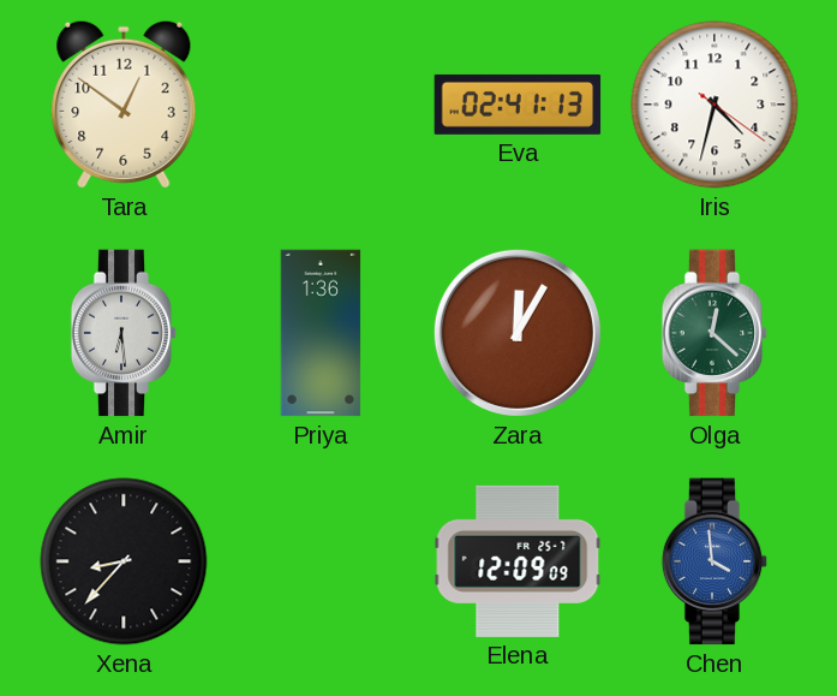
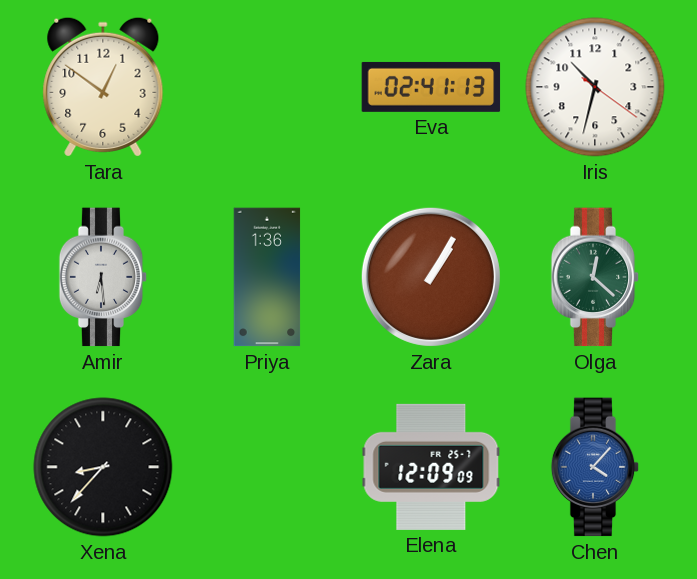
Iris: 4:32 -> 10:32 (595, 87)
Zara: 12:05 -> 1:05 (431, 277)
Chen: 3:59 -> 4:07 (595, 467)
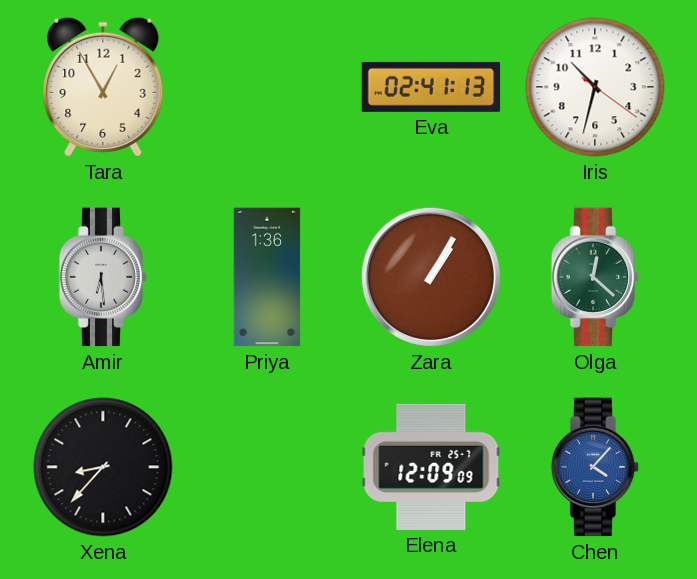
Tara: 12:51 -> 12:55 (103, 87)
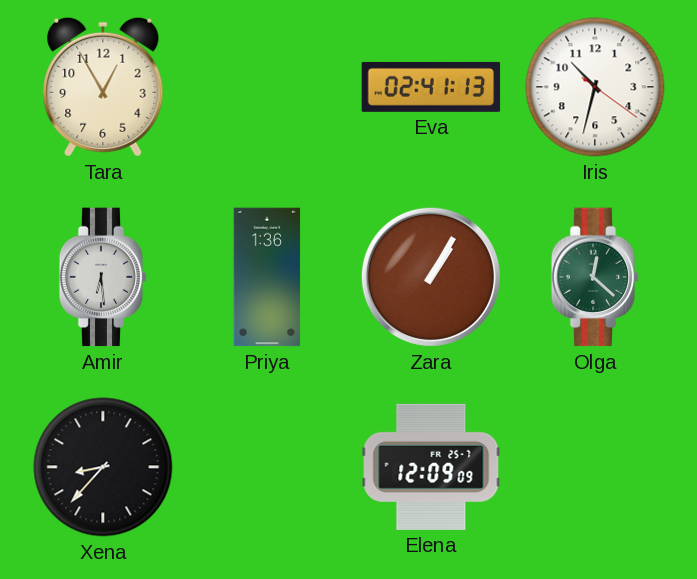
Chen: 4:07 -> none (595, 467)
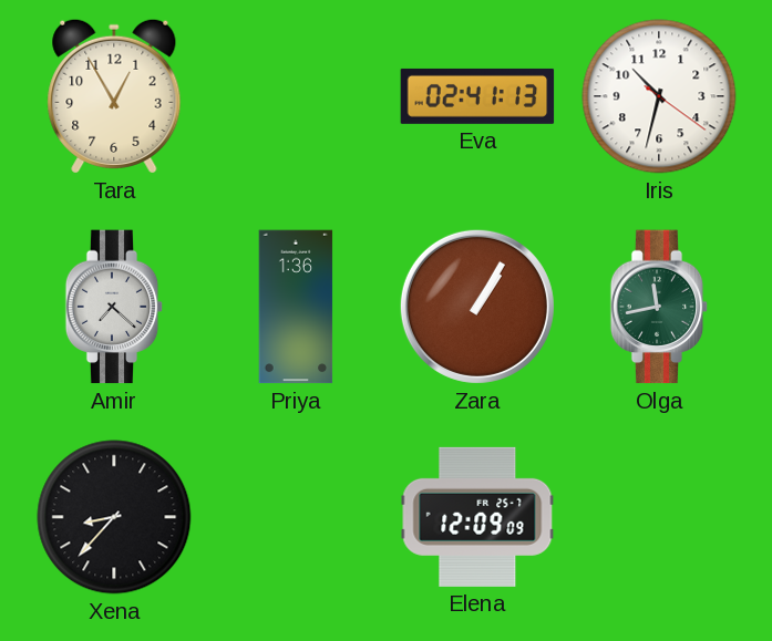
Amir: 6:29 -> 7:22 (114, 307)
Olga: 12:22 -> 11:43 (659, 307)
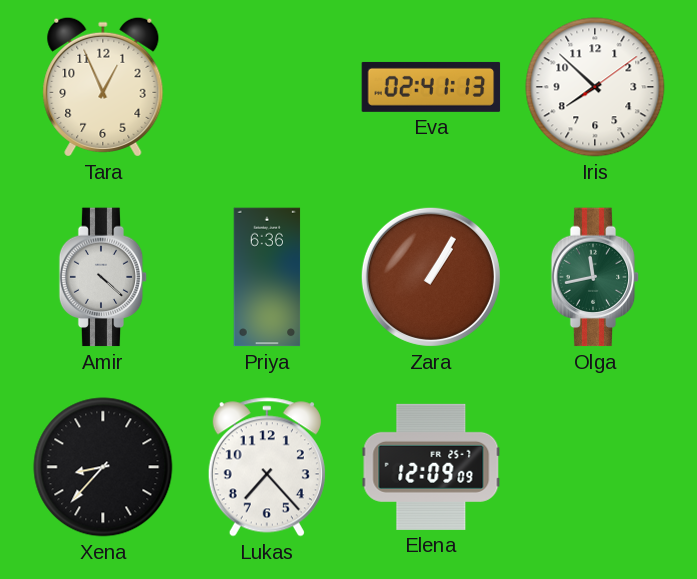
Tara: 12:55 -> 12:56 (103, 87)
Iris: 10:32 -> 7:52 (595, 87)
Amir: 7:22 -> 4:22 (103, 277)
Priya: 1:36 -> 6:36 (267, 277)
Lukas: none -> 7:23 (267, 467)
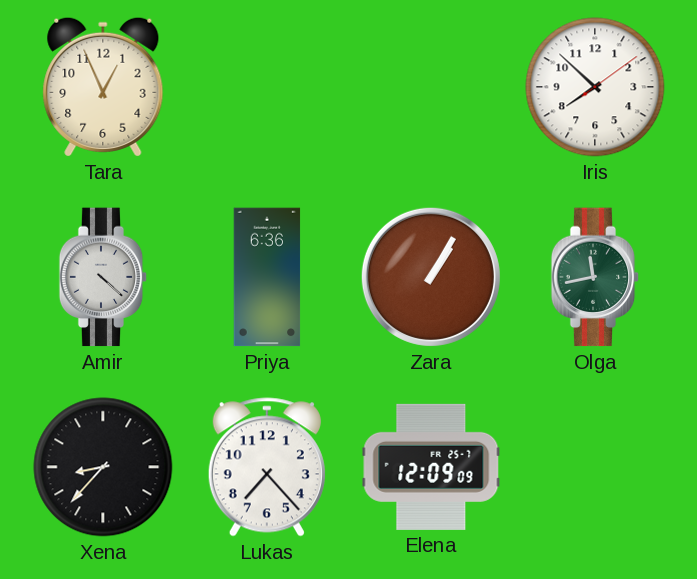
Eva: 02:41 -> none (431, 87)
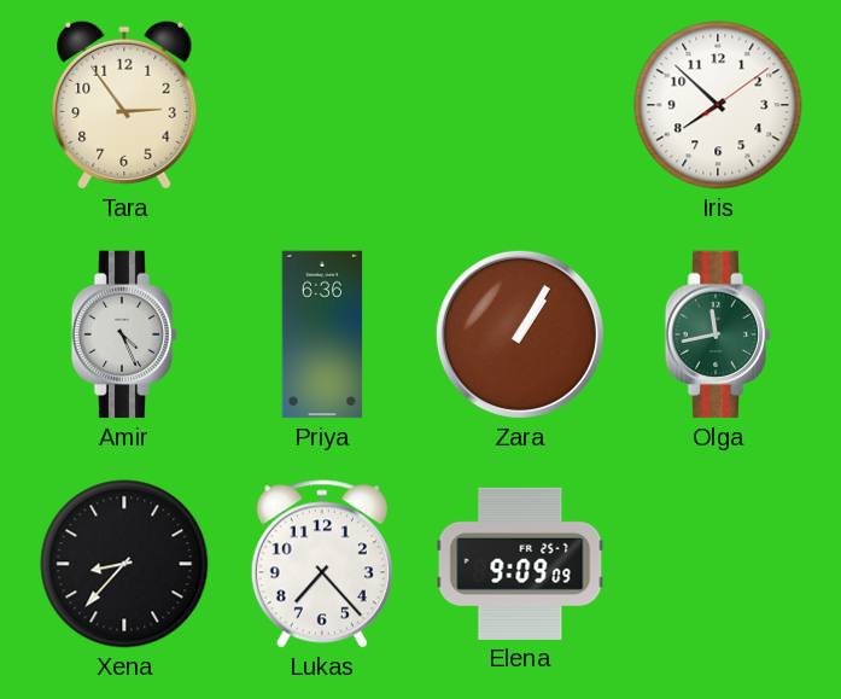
Tara: 12:56 -> 2:54 (124, 105)
Amir: 4:22 -> 4:26 (124, 334)
Elena: 12:09 -> 9:09 (520, 564)
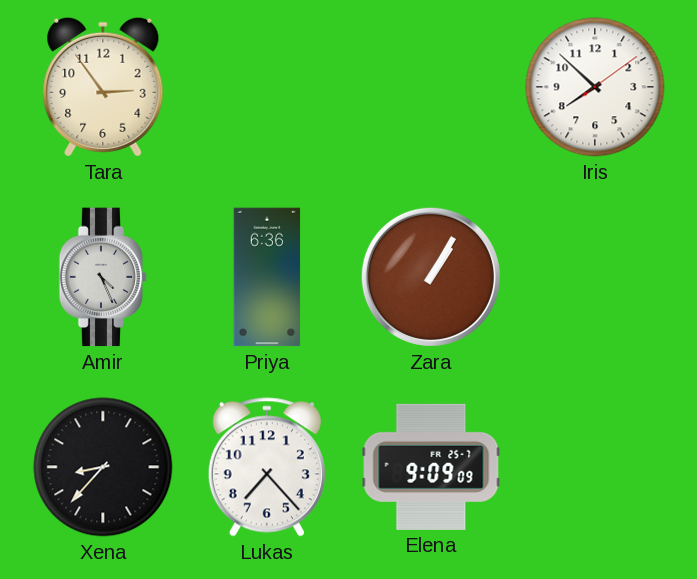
Olga: 11:43 -> none (718, 334)
